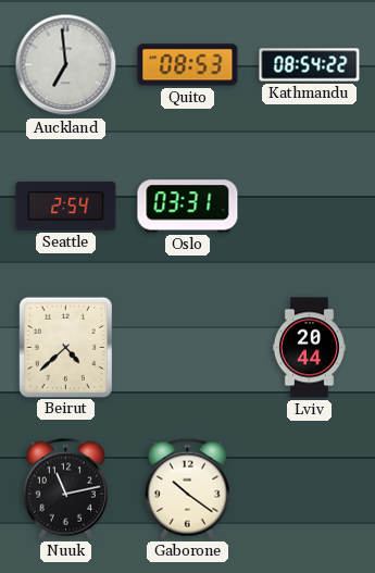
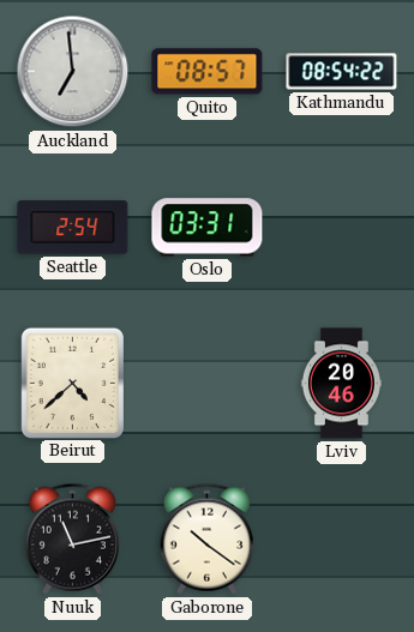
Quito: 08:53 -> 08:57 (208, 72)
Lviv: 20:44 -> 20:46 (341, 384)
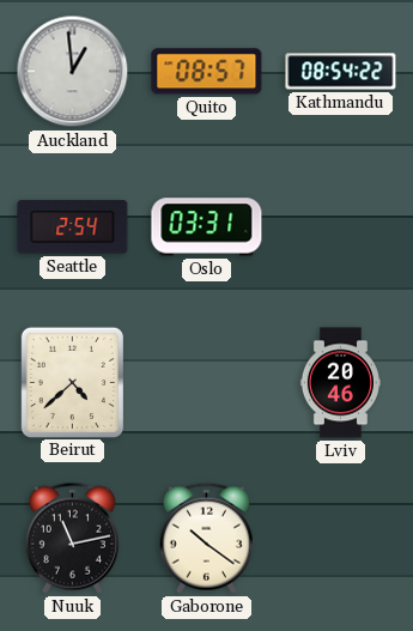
Auckland: 6:59 -> 12:59 (73, 72)
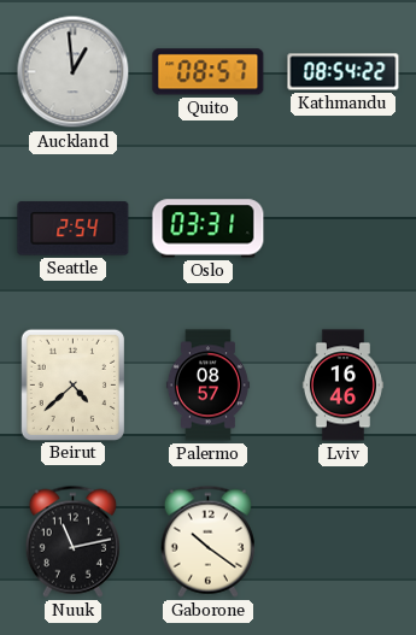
Palermo: none -> 08:57 (207, 386)
Lviv: 20:46 -> 16:46 (342, 386)
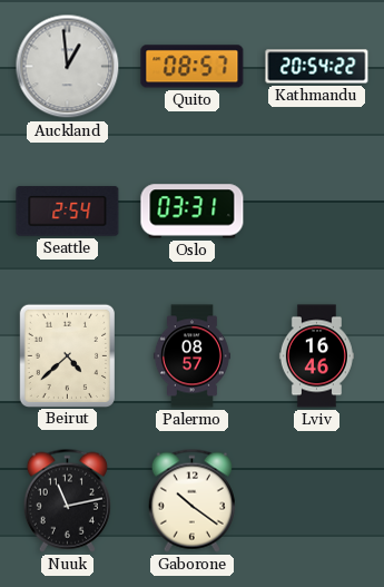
Kathmandu: 08:54 -> 20:54 (317, 67)
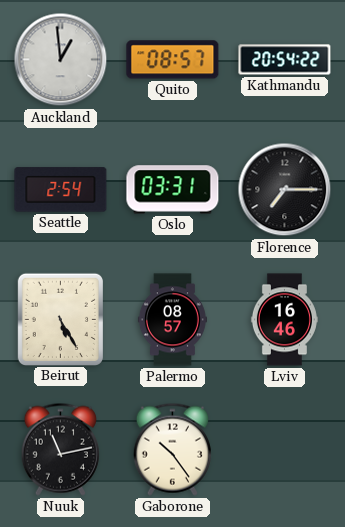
Florence: none -> 7:15 (285, 190)
Beirut: 4:38 -> 5:25 (60, 319)
Gaborone: 10:21 -> 10:24 (172, 449)
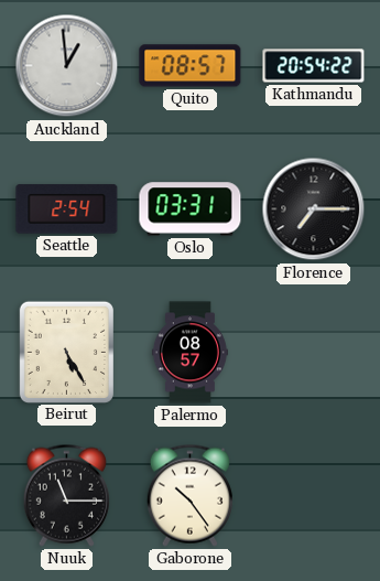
Lviv: 16:46 -> none (284, 320)
Nuuk: 11:13 -> 11:15 (66, 495)
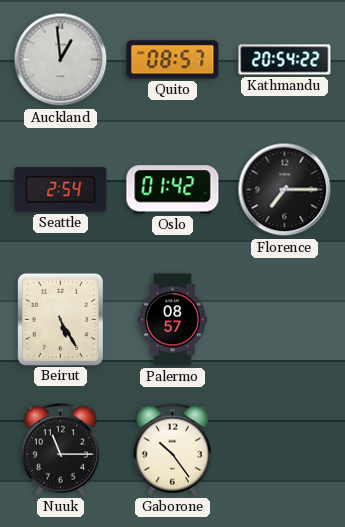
Oslo: 03:31 -> 01:42 (173, 190)
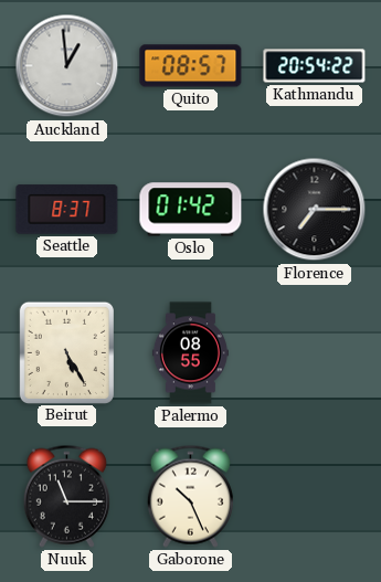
Seattle: 2:54 -> 8:37 (67, 210)
Palermo: 08:57 -> 08:55 (190, 353)
Gaborone: 10:24 -> 10:26 (190, 496)
